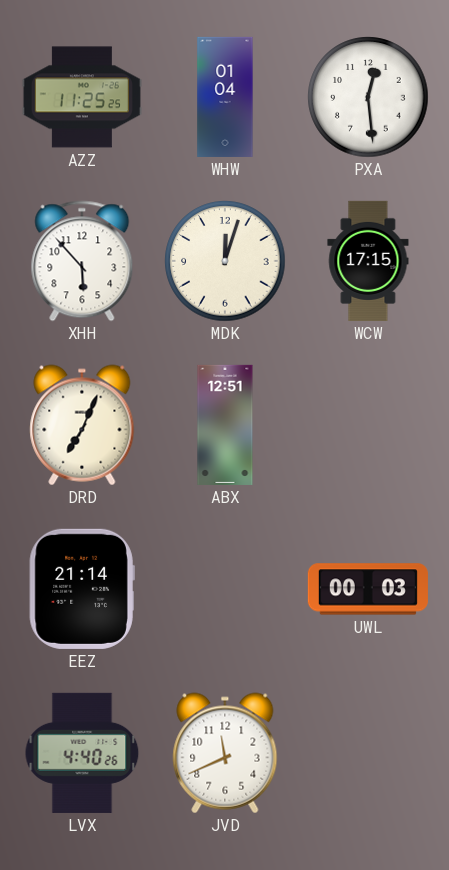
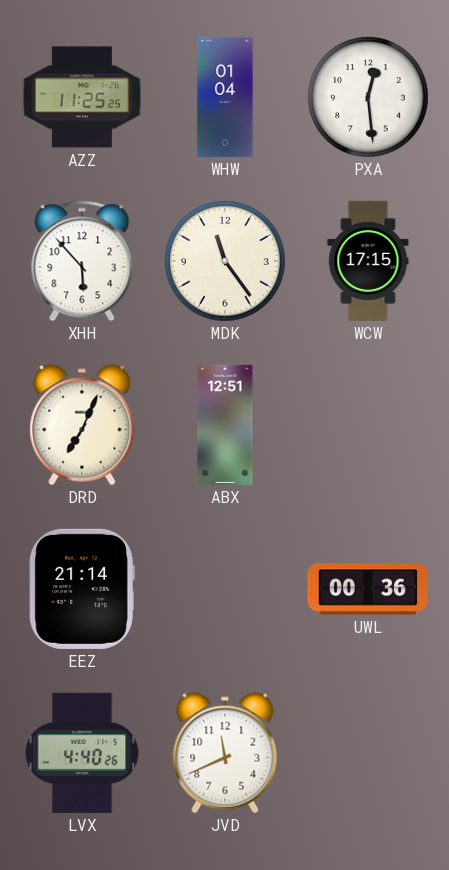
MDK: 12:03 -> 11:24 (225, 261)
UWL: 00:03 -> 00:36 (368, 589)
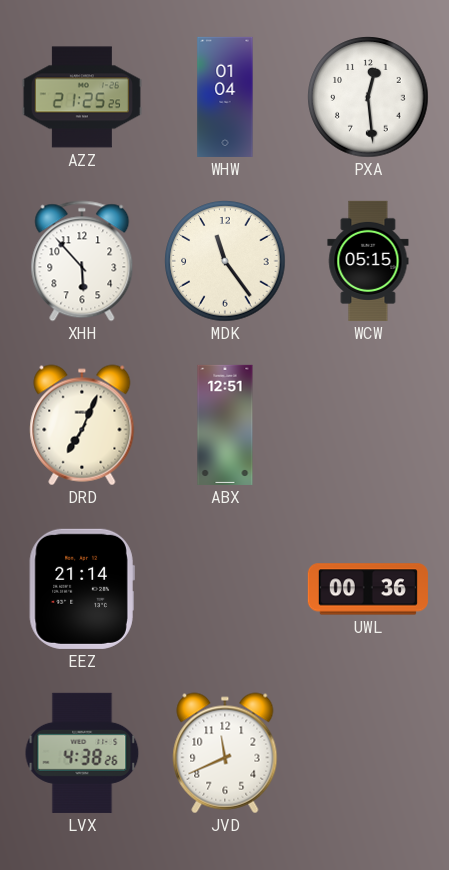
AZZ: 11:25 -> 21:25 (82, 97)
WCW: 17:15 -> 05:15 (368, 261)
LVX: 4:40 -> 4:38 (82, 753)
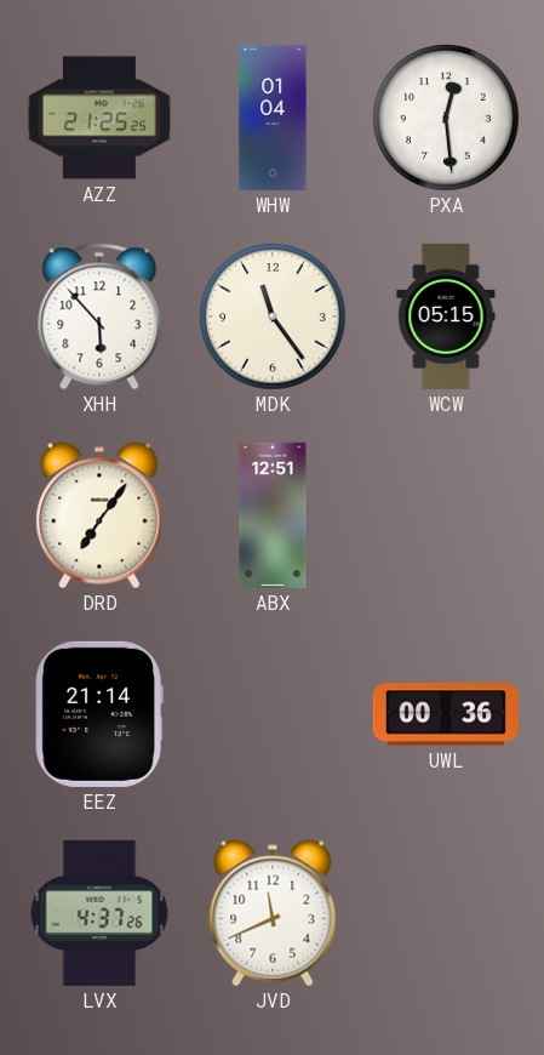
DRD: 7:04 -> 7:06 (99, 515)
LVX: 4:38 -> 4:37 (99, 913)
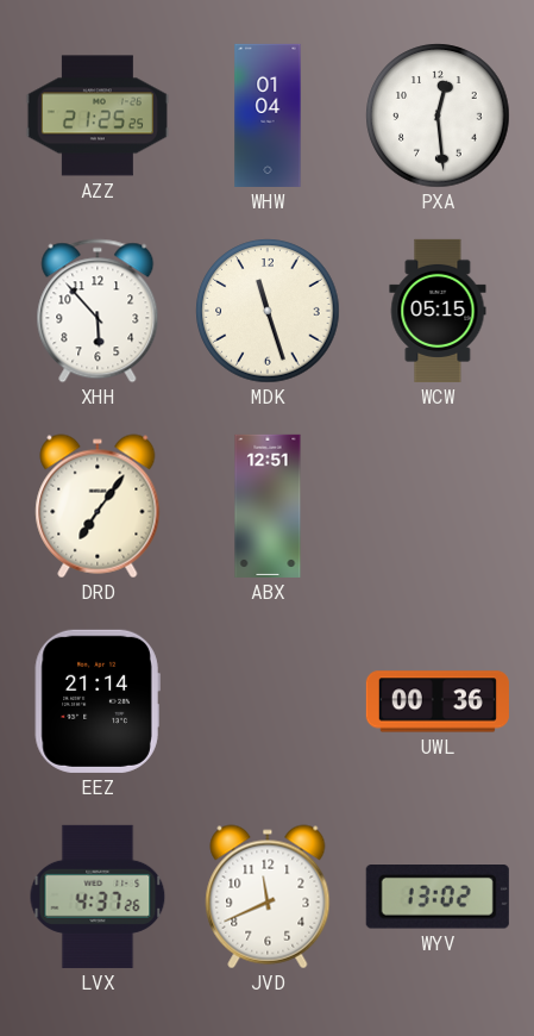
MDK: 11:24 -> 11:27 (268, 311)
WYV: none -> 13:02 (438, 898)
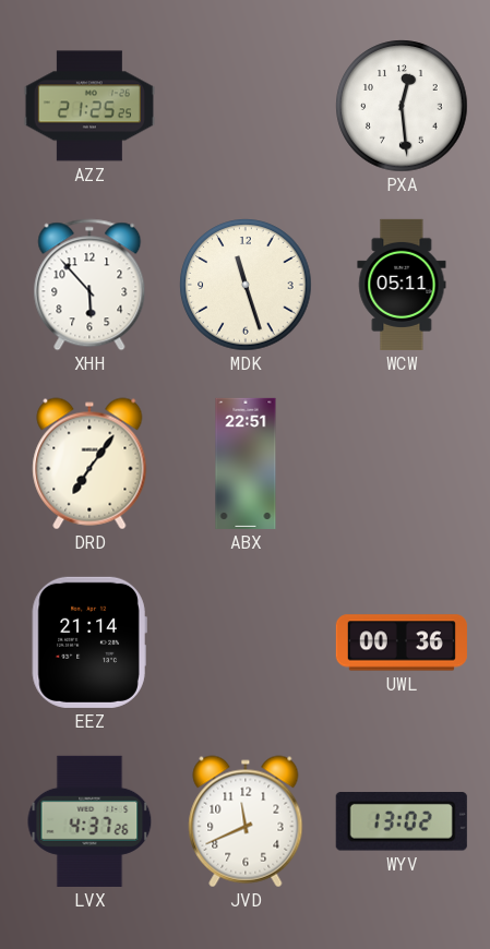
WHW: 01:04 -> none (268, 116)
WCW: 05:15 -> 05:11 (402, 285)
ABX: 12:51 -> 22:51 (246, 464)
